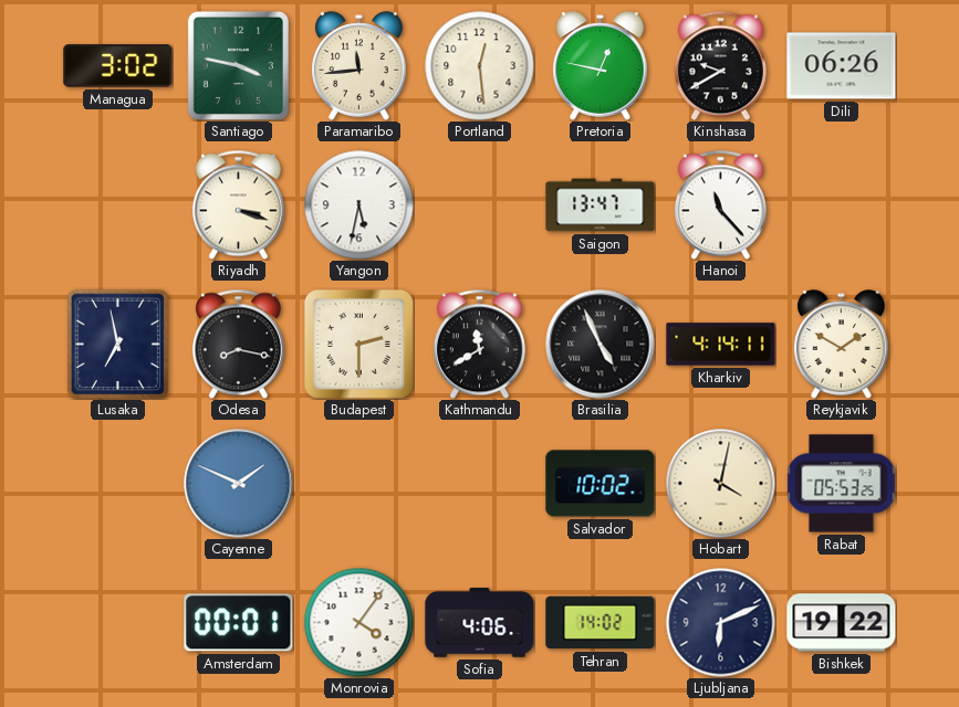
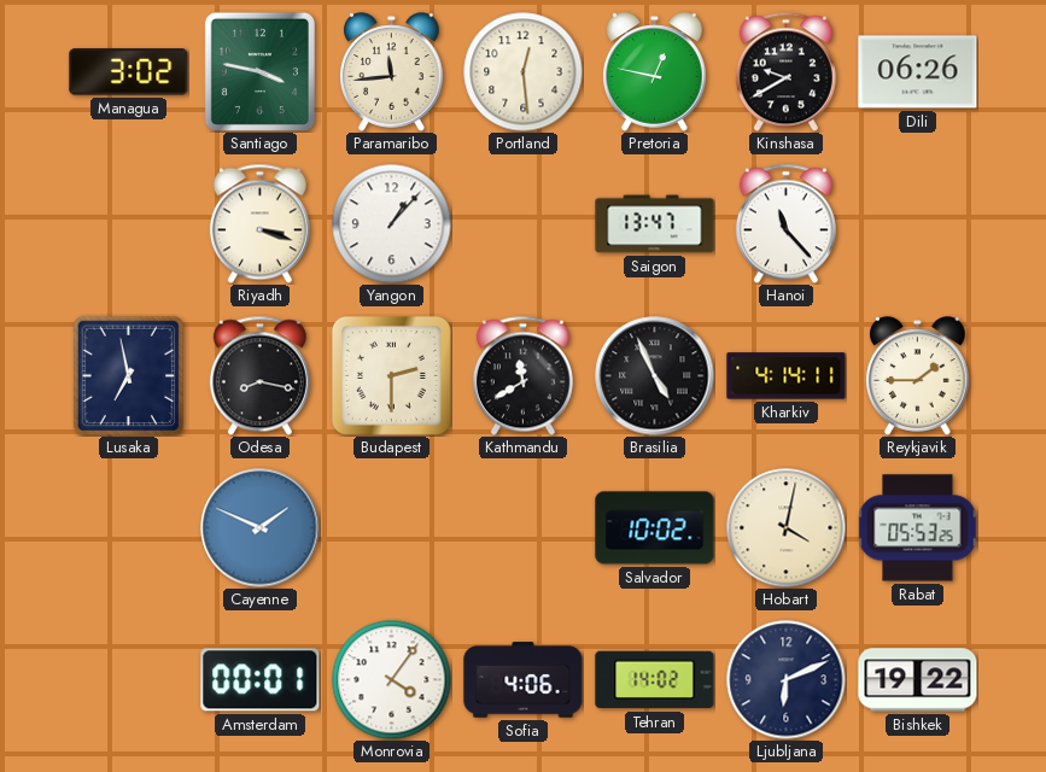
Yangon: 5:32 -> 1:07 (392, 224)
Reykjavik: 1:50 -> 1:45 (918, 376)
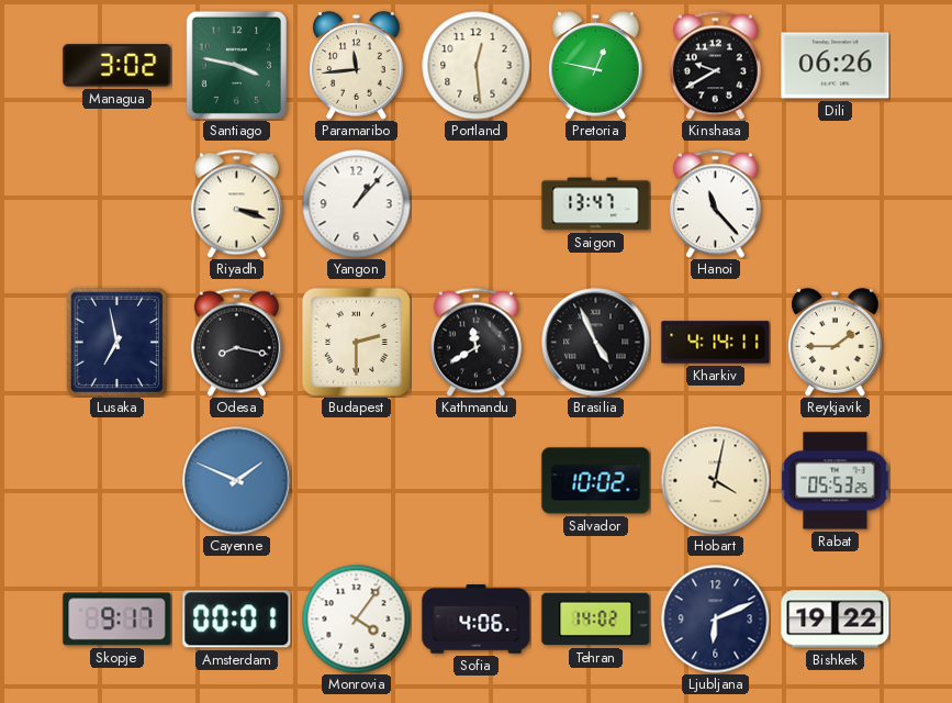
Skopje: none -> 9:17 (117, 620)
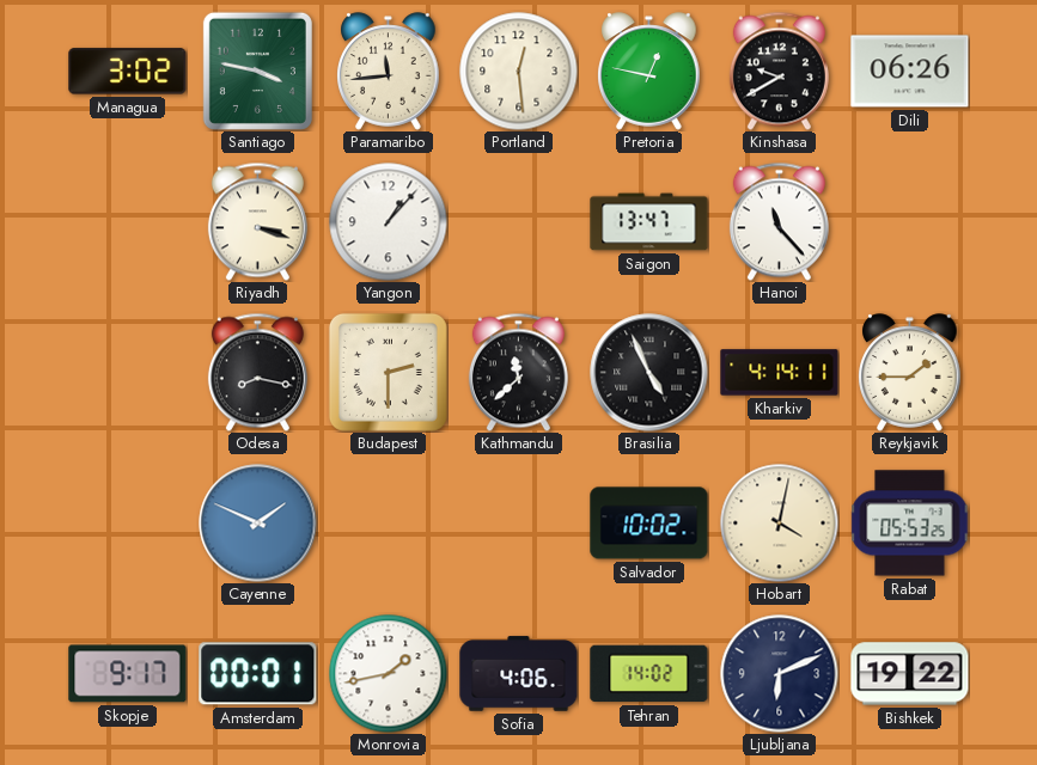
Lusaka: 6:58 -> none (117, 342)
Kathmandu: 11:40 -> 11:38 (518, 372)
Monrovia: 4:06 -> 1:43 (389, 674)
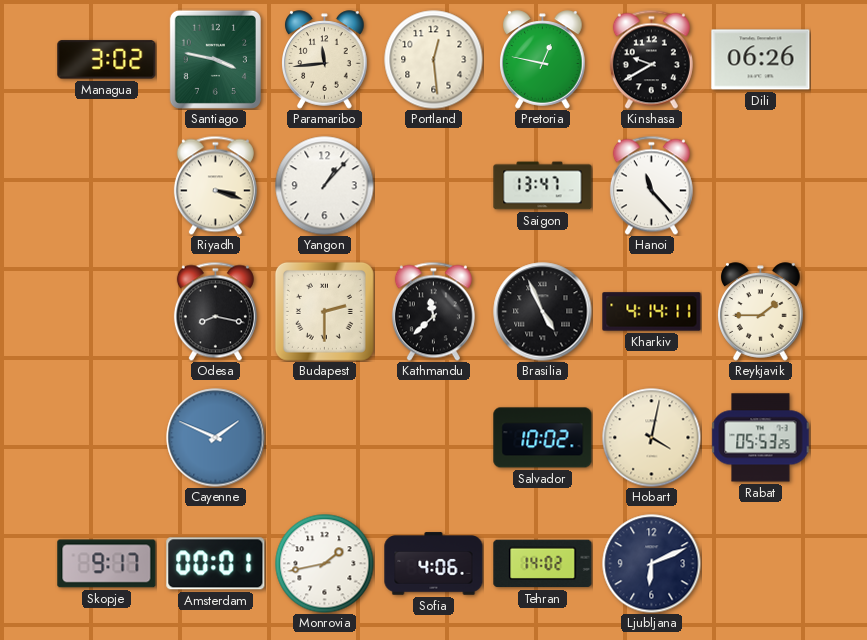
Bishkek: 19:22 -> none (910, 674)
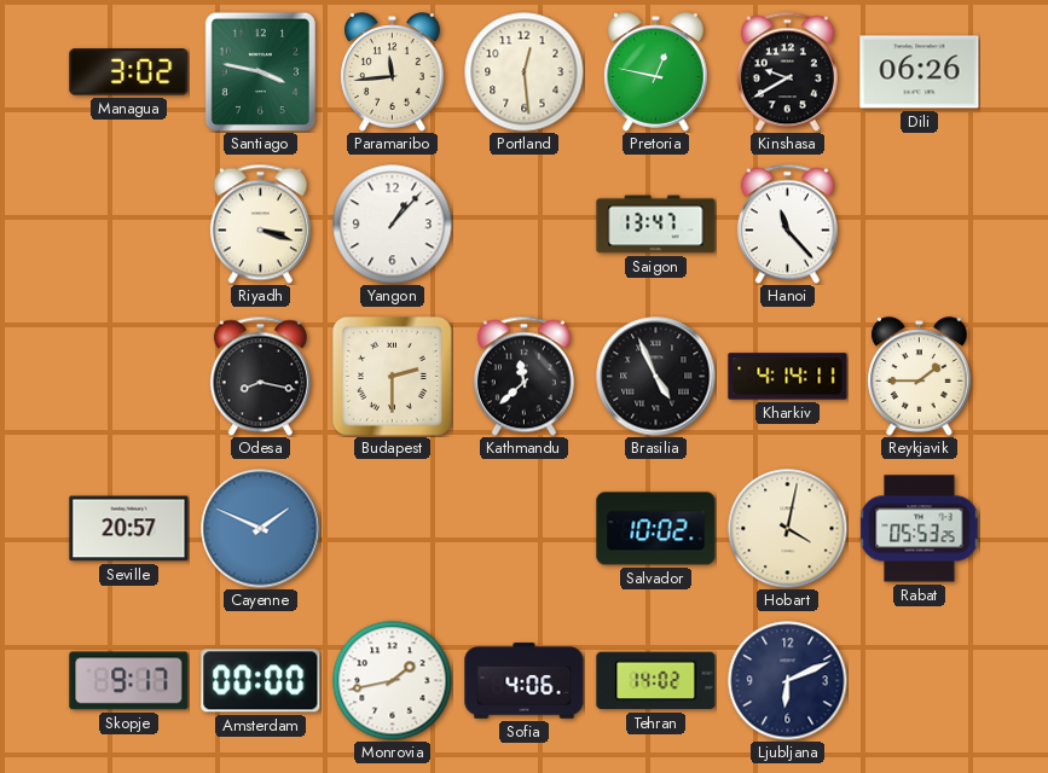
Seville: none -> 20:57 (129, 529)
Amsterdam: 00:01 -> 00:00 (261, 681)
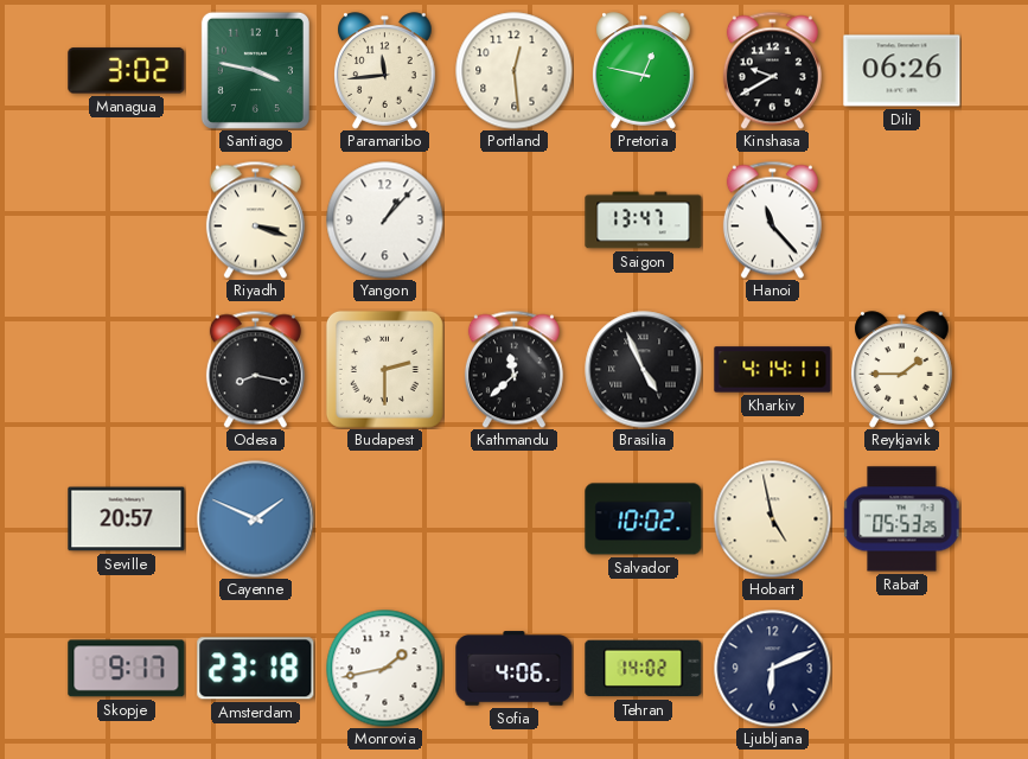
Hobart: 4:02 -> 4:58 (773, 519)
Amsterdam: 00:00 -> 23:18 (256, 669)
